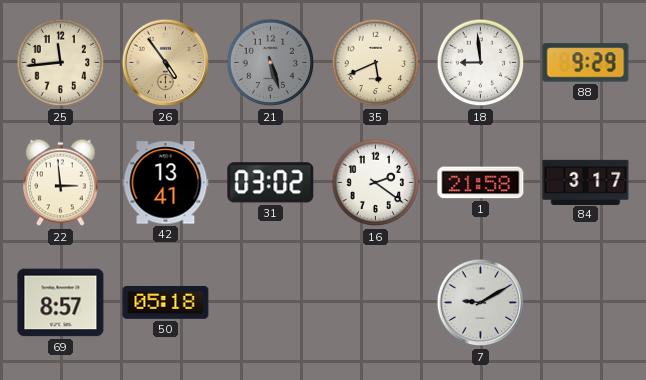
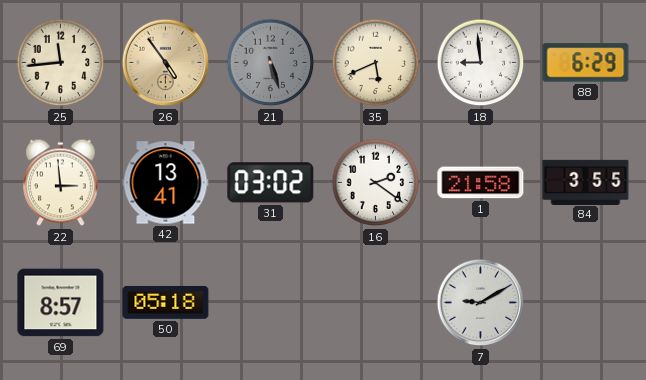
88: 9:29 -> 6:29 (586, 63)
84: 3:17 -> 3:55 (586, 182)
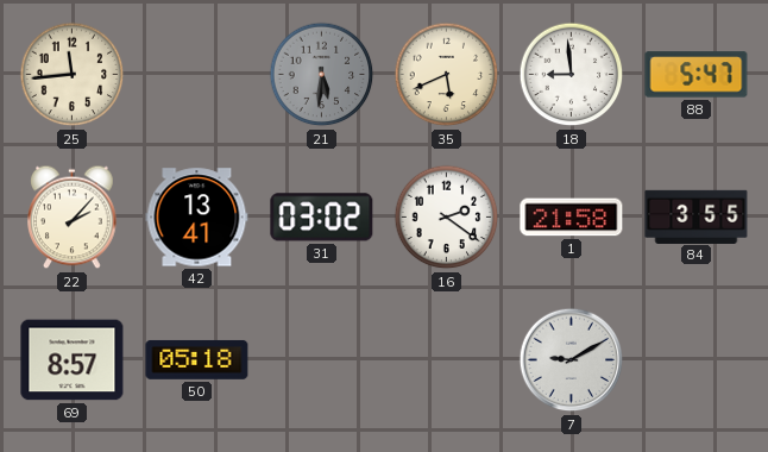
26: 4:54 -> none (166, 63)
21: 5:27 -> 5:31 (322, 75)
88: 6:29 -> 5:47 (697, 75)
22: 2:59 -> 2:07 (73, 218)
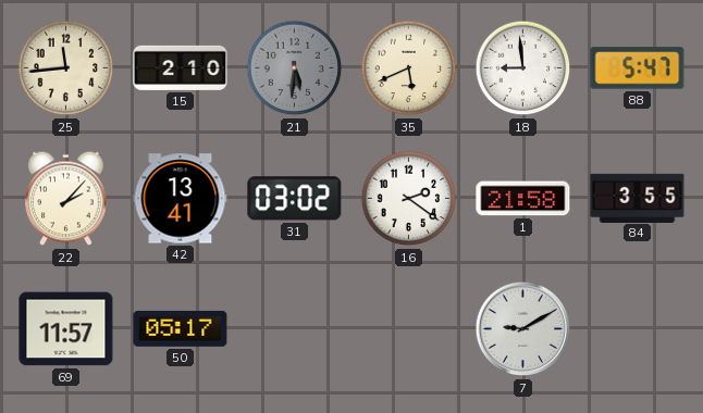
15: none -> 2:10 (181, 67)
69: 8:57 -> 11:57 (66, 329)
50: 05:18 -> 05:17 (181, 329)
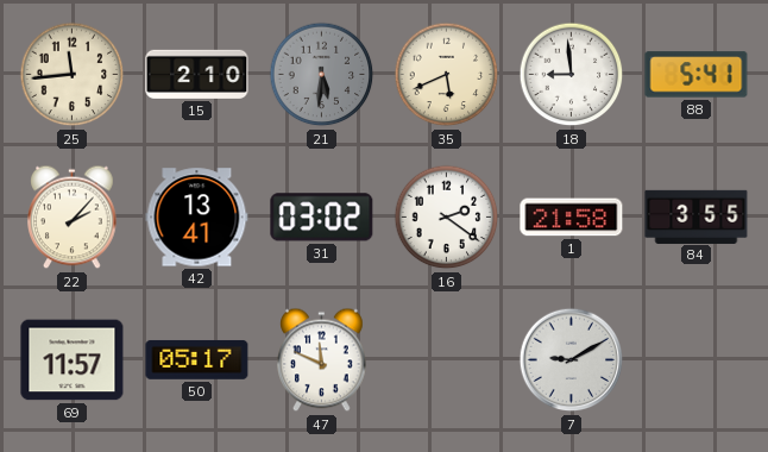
88: 5:47 -> 5:41 (697, 75)
47: none -> 11:49 (322, 360)
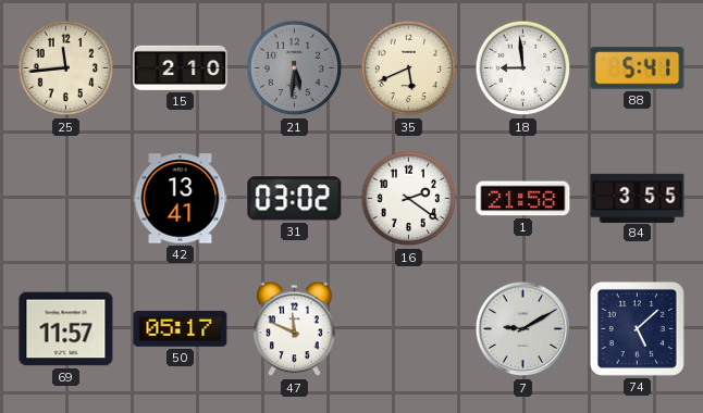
22: 2:07 -> none (73, 218)
74: none -> 5:08 (637, 328)
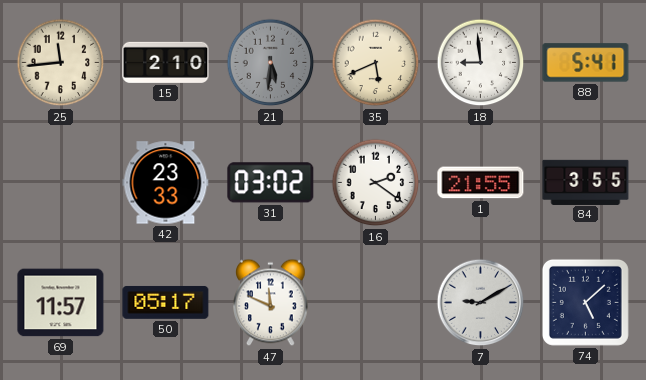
42: 13:41 -> 23:33 (166, 183)
1: 21:58 -> 21:55 (481, 183)
